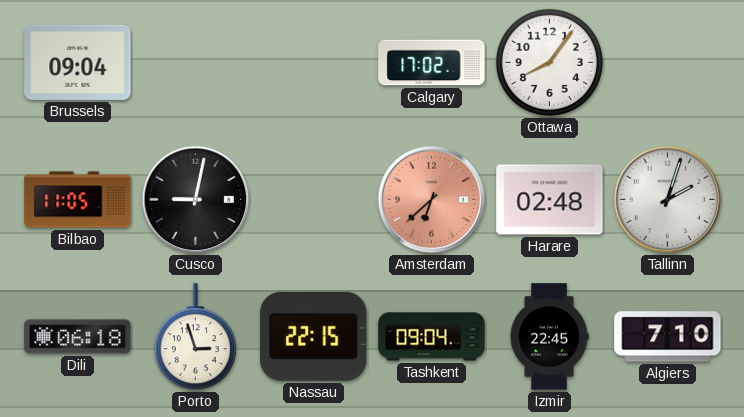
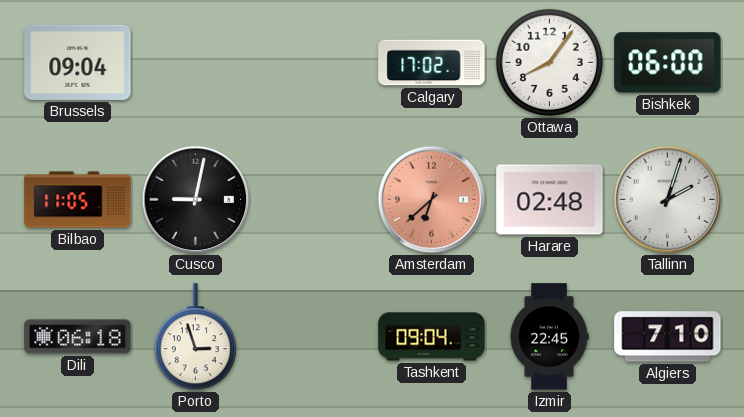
Bishkek: none -> 06:00 (668, 63)
Nassau: 22:15 -> none (314, 336)
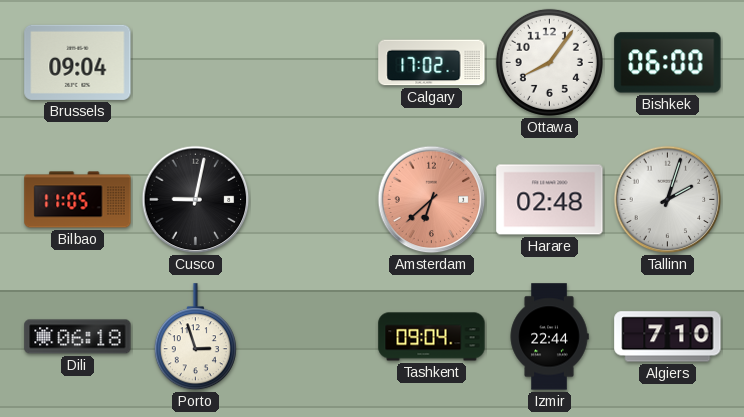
Izmir: 22:45 -> 22:44 (549, 337)
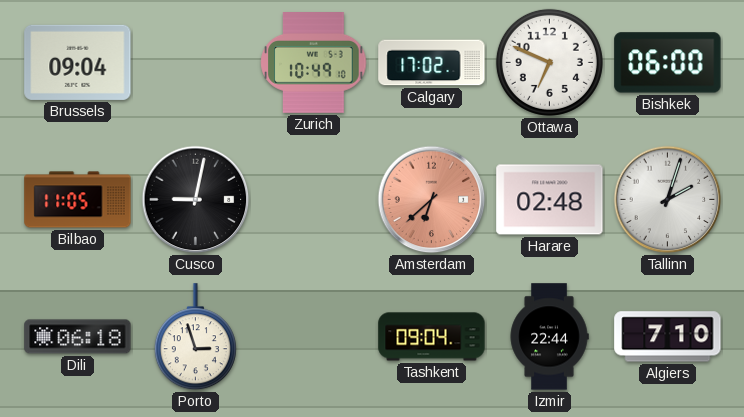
Zurich: none -> 10:49 (314, 63)
Ottawa: 8:06 -> 6:49 (549, 62)
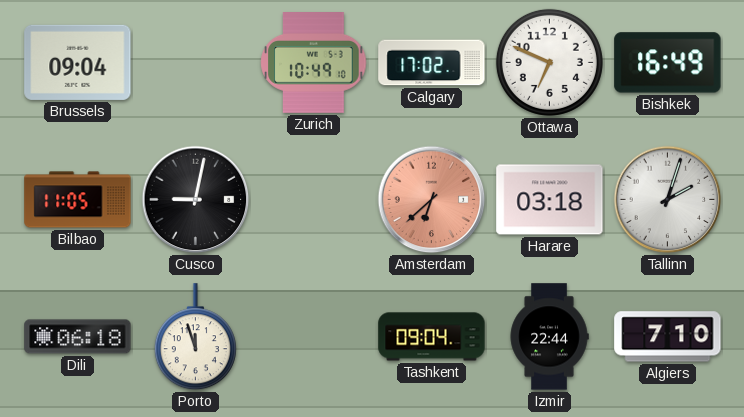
Bishkek: 06:00 -> 16:49 (668, 63)
Harare: 02:48 -> 03:18 (550, 200)
Porto: 2:57 -> 11:57 (195, 337)
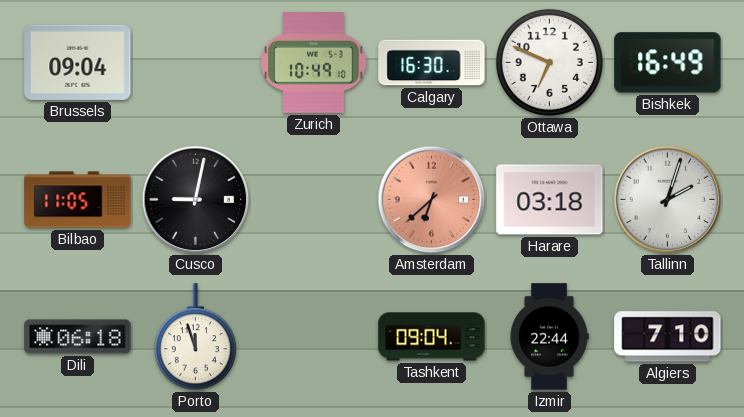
Calgary: 17:02 -> 16:30 (432, 63)
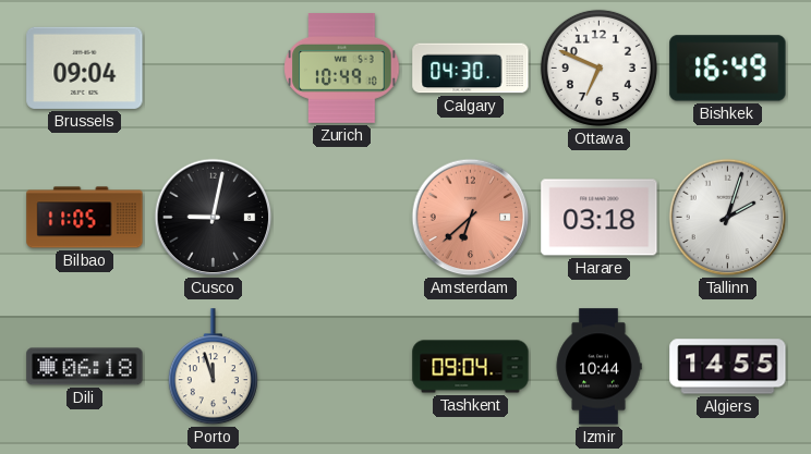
Calgary: 16:30 -> 04:30 (471, 69)
Izmir: 22:44 -> 10:44 (598, 367)
Algiers: 7:10 -> 14:55 (728, 367)
